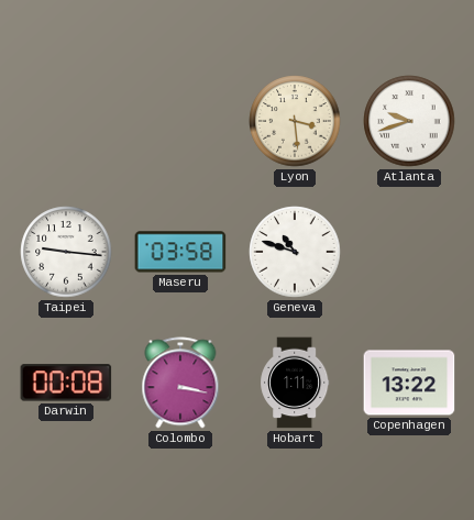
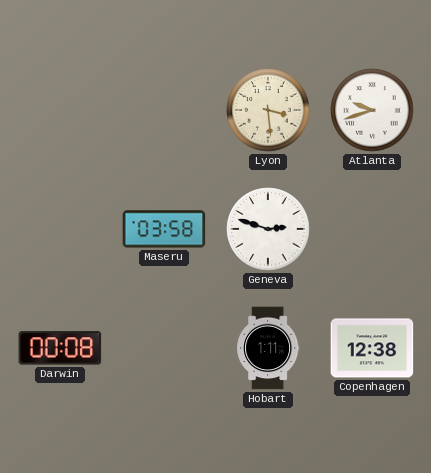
Taipei: 9:16 -> none (66, 252)
Geneva: 10:48 -> 2:48 (268, 229)
Colombo: 3:17 -> none (180, 383)
Copenhagen: 13:22 -> 12:38 (372, 348)
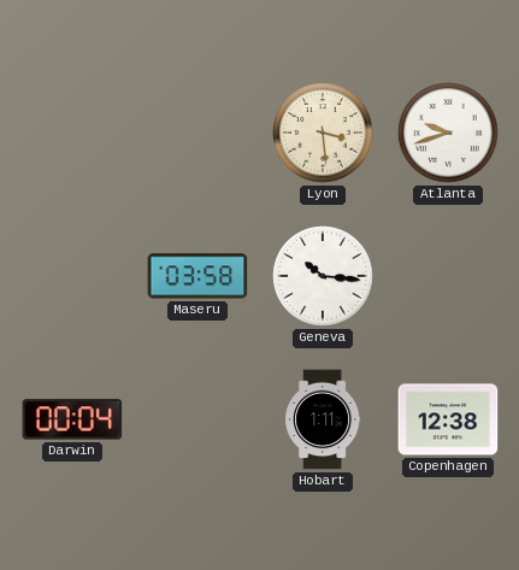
Geneva: 2:48 -> 10:16 (323, 276)
Darwin: 00:08 -> 00:04 (72, 419)
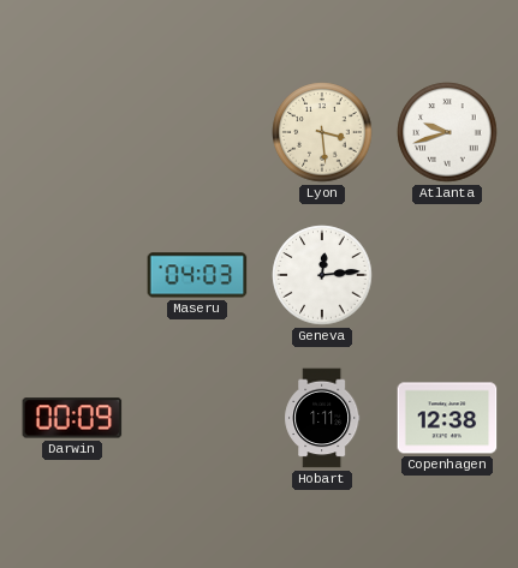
Maseru: 03:58 -> 04:03 (197, 275)
Geneva: 10:16 -> 12:14 (322, 275)
Darwin: 00:04 -> 00:09 (72, 418)
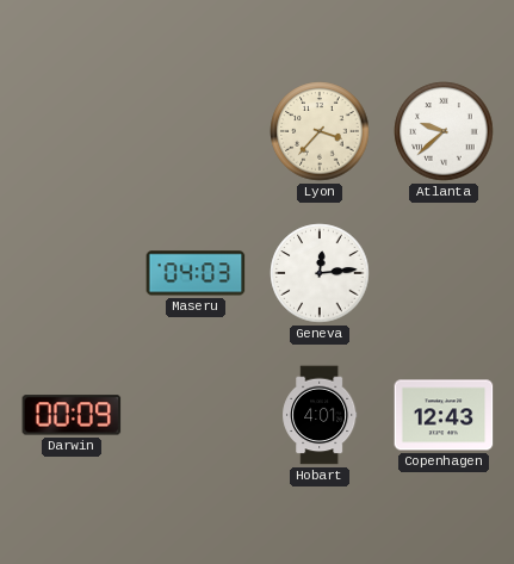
Lyon: 3:29 -> 3:37 (320, 131)
Atlanta: 9:42 -> 9:38 (444, 131)
Hobart: 1:11 -> 4:01 (320, 415)
Copenhagen: 12:38 -> 12:43 (444, 415)
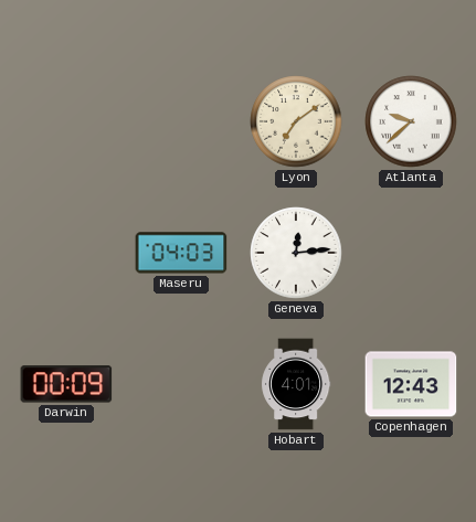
Lyon: 3:37 -> 7:09 (296, 121)
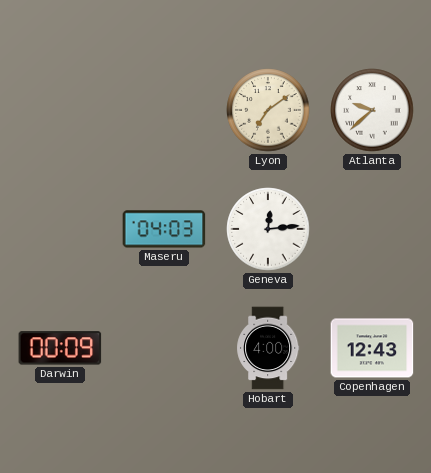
Hobart: 4:01 -> 4:00 (268, 348)
